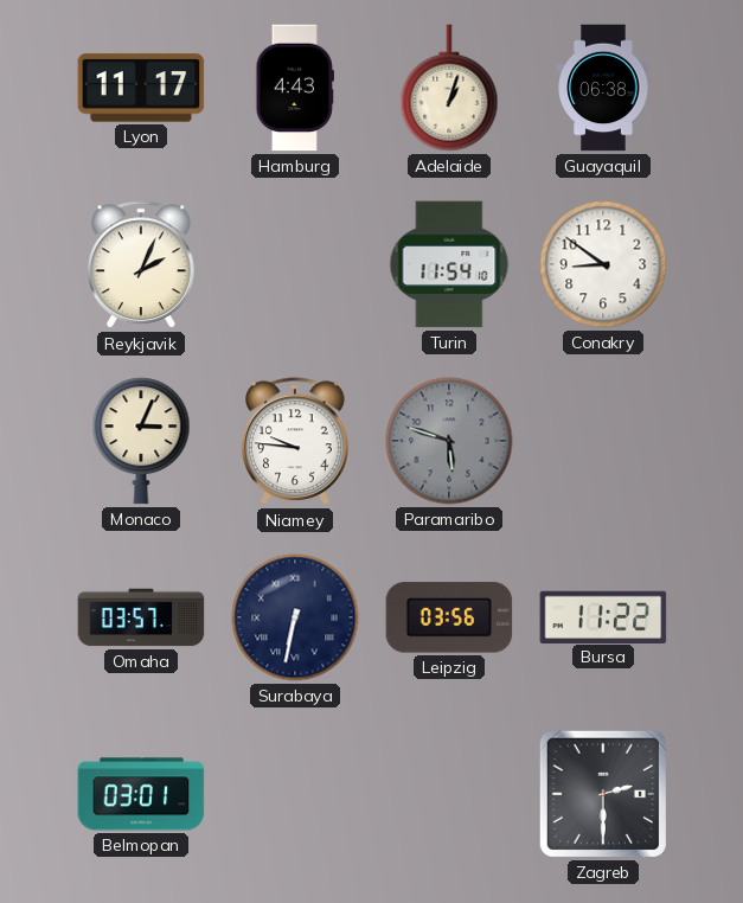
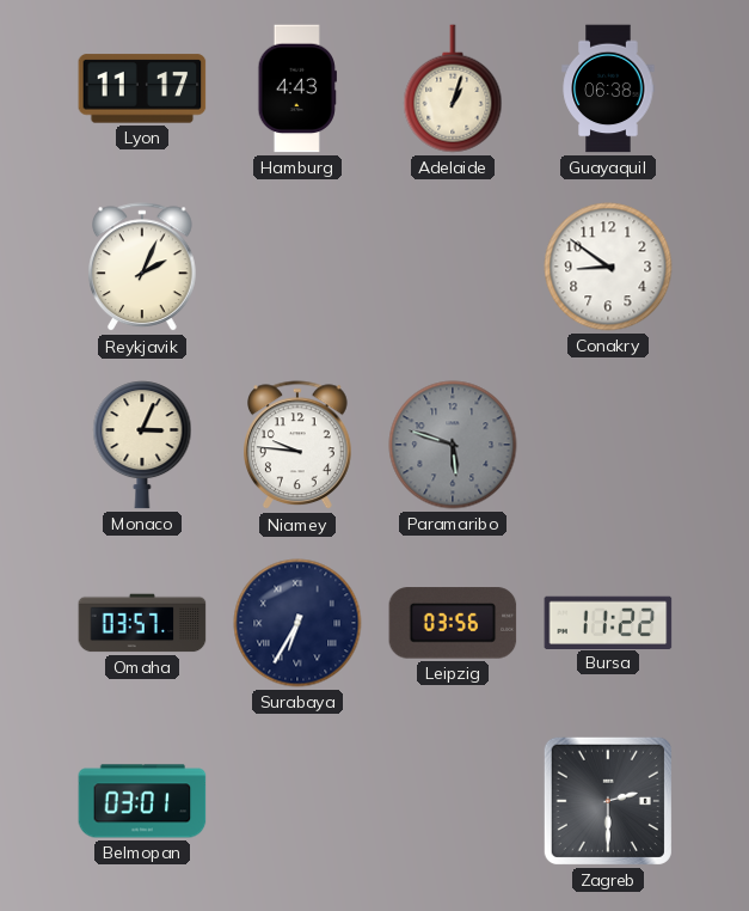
Turin: 11:54 -> none (449, 264)
Surabaya: 6:32 -> 6:35 (297, 623)
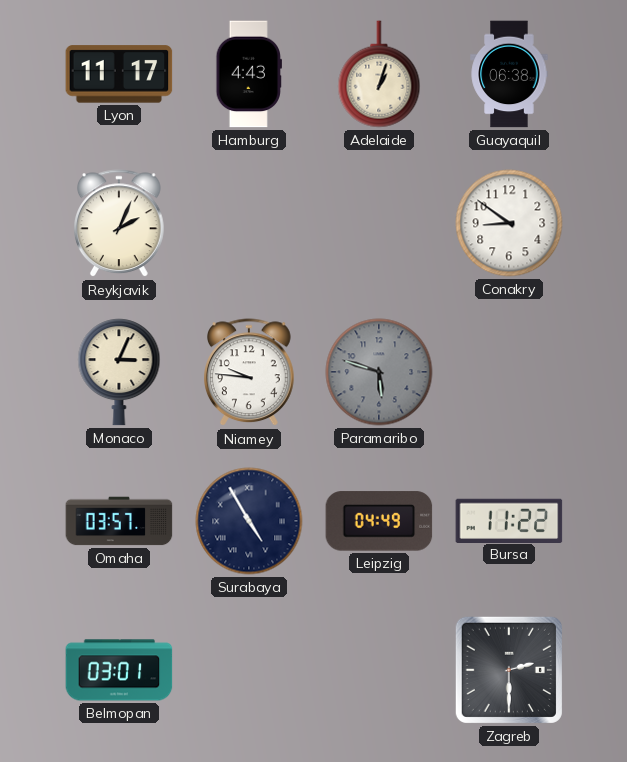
Surabaya: 6:35 -> 4:55 (249, 521)
Leipzig: 03:56 -> 04:49 (379, 521)
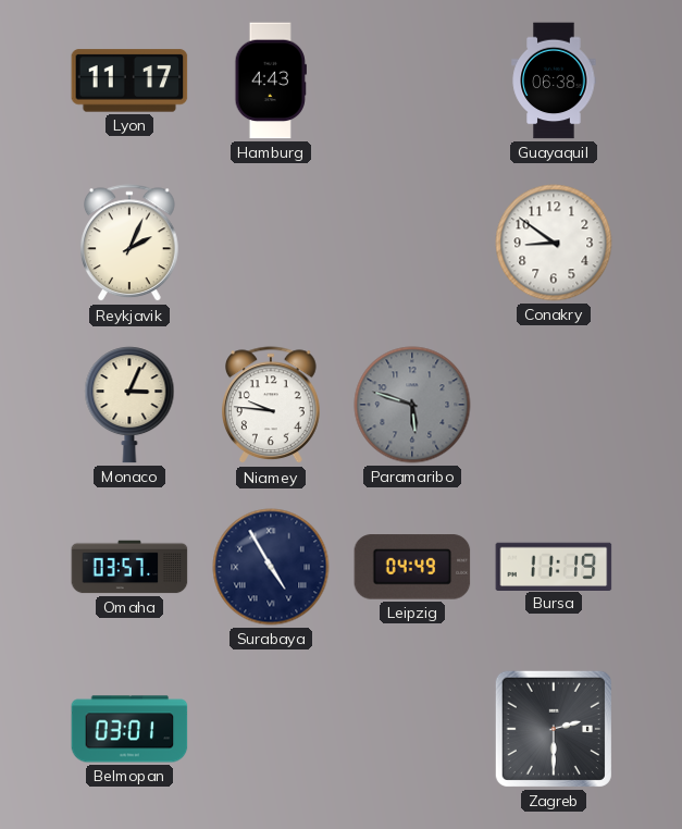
Adelaide: 1:03 -> none (379, 74)
Bursa: 11:22 -> 11:19 (554, 566)
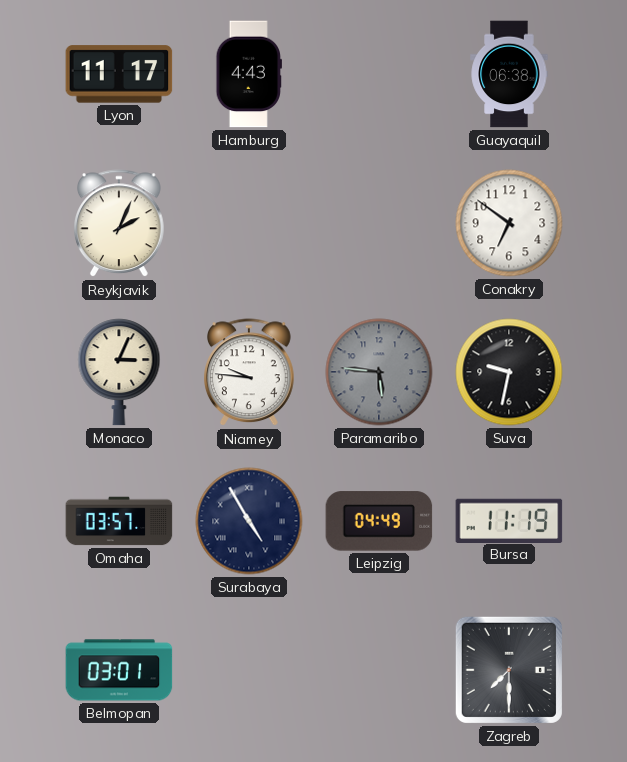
Conakry: 8:51 -> 6:51 (509, 223)
Paramaribo: 5:48 -> 5:46 (379, 372)
Suva: none -> 9:32 (509, 372)
Zagreb: 2:30 -> 7:30 (509, 670)
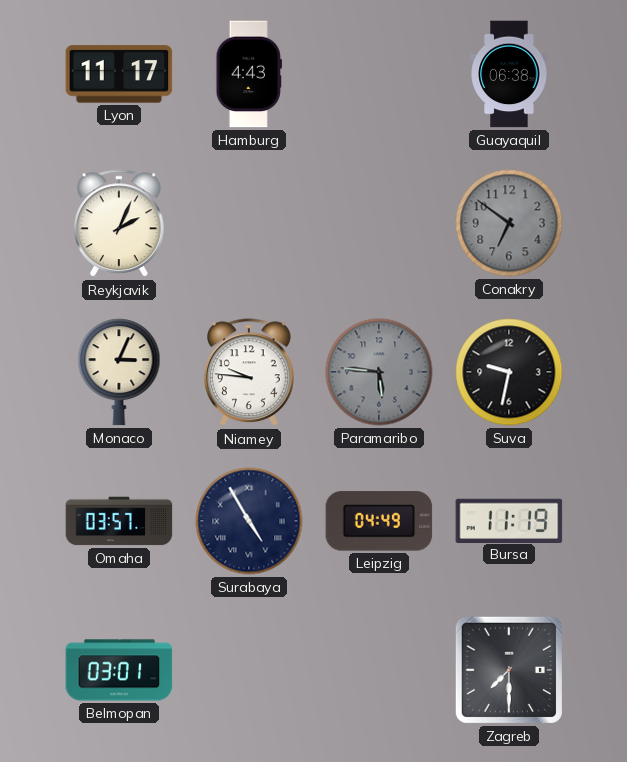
Conakry dial: white -> grey (509, 223)
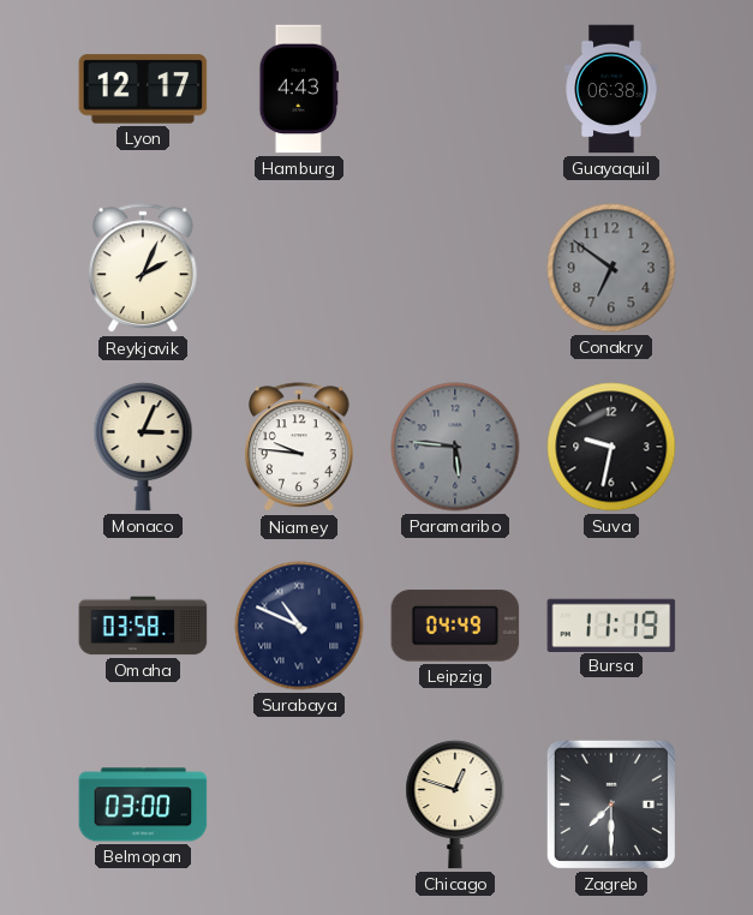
Lyon: 11:17 -> 12:17 (143, 89)
Omaha: 03:57 -> 03:58 (143, 626)
Surabaya: 4:55 -> 10:49 (299, 626)
Belmopan: 03:01 -> 03:00 (143, 805)
Chicago: none -> 12:48 (455, 805)
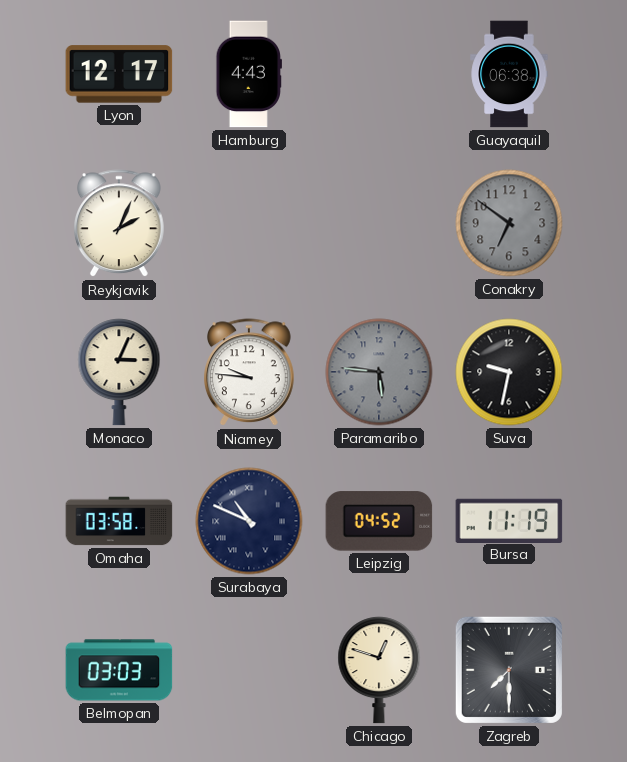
Leipzig: 04:49 -> 04:52 (379, 521)
Belmopan: 03:00 -> 03:03 (119, 670)
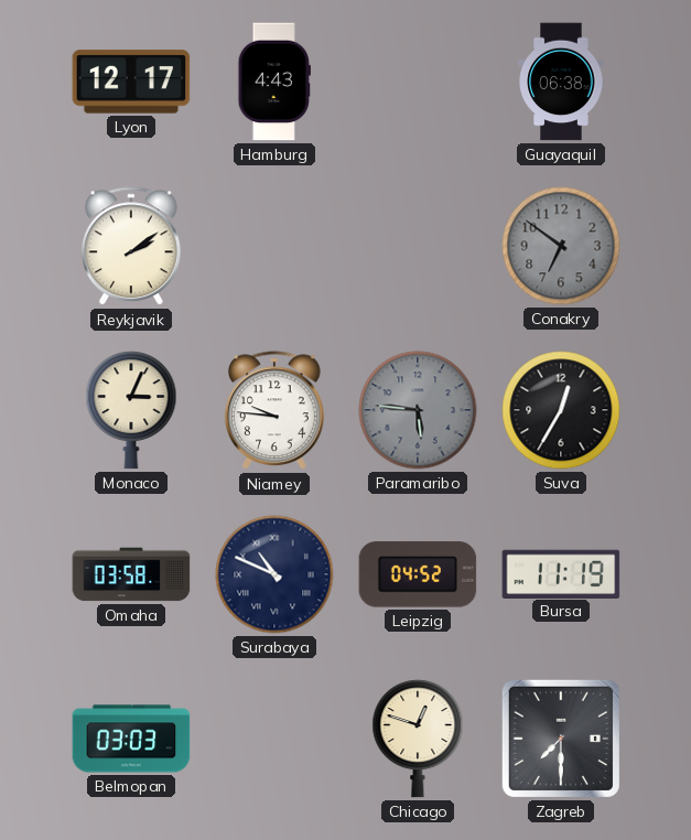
Reykjavik: 2:04 -> 2:09 (132, 247)
Suva: 9:32 -> 12:35 (561, 410)
